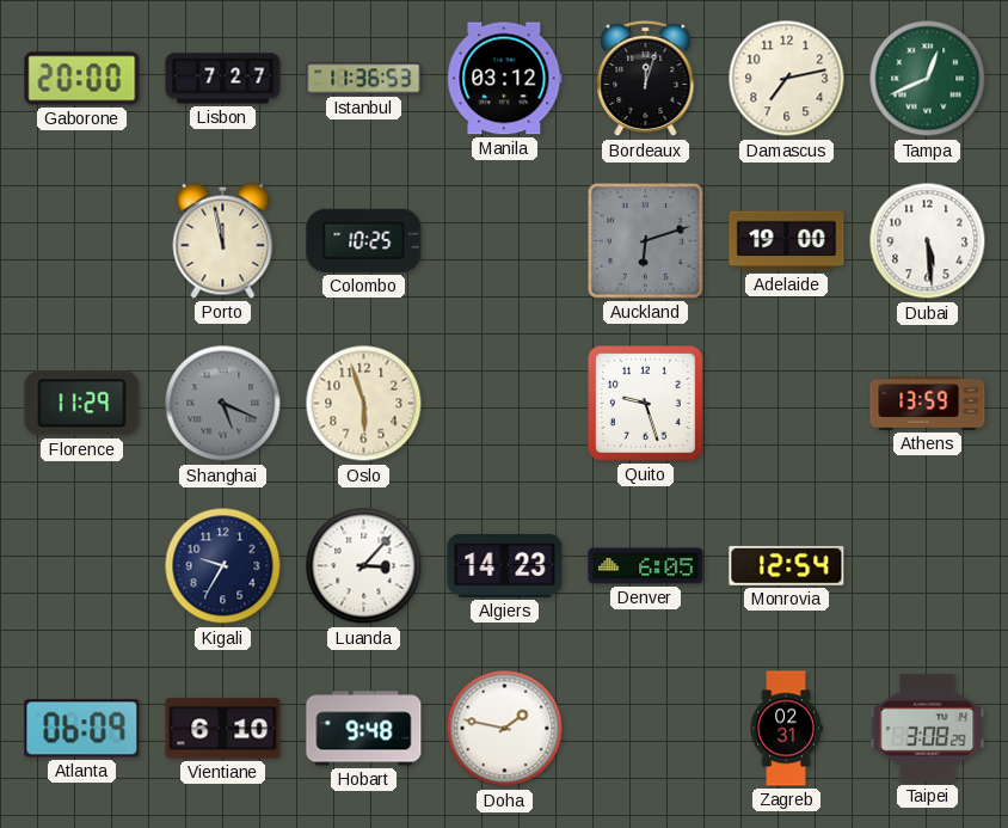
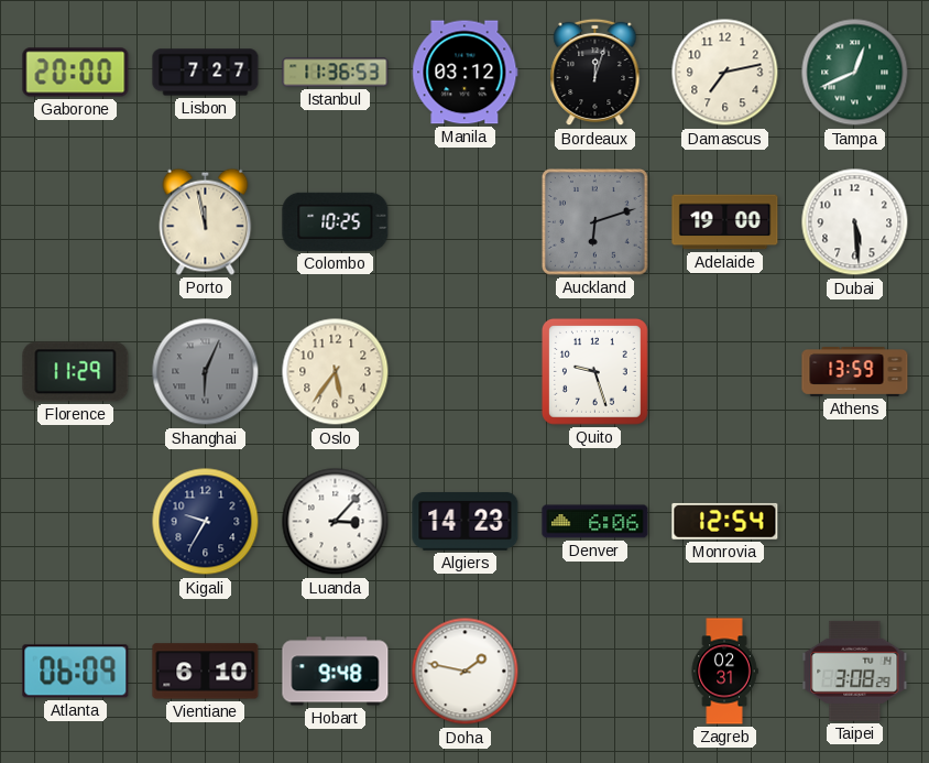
Shanghai: 5:19 -> 6:04 (206, 372)
Oslo: 5:57 -> 5:36 (336, 372)
Denver: 6:05 -> 6:06 (595, 522)
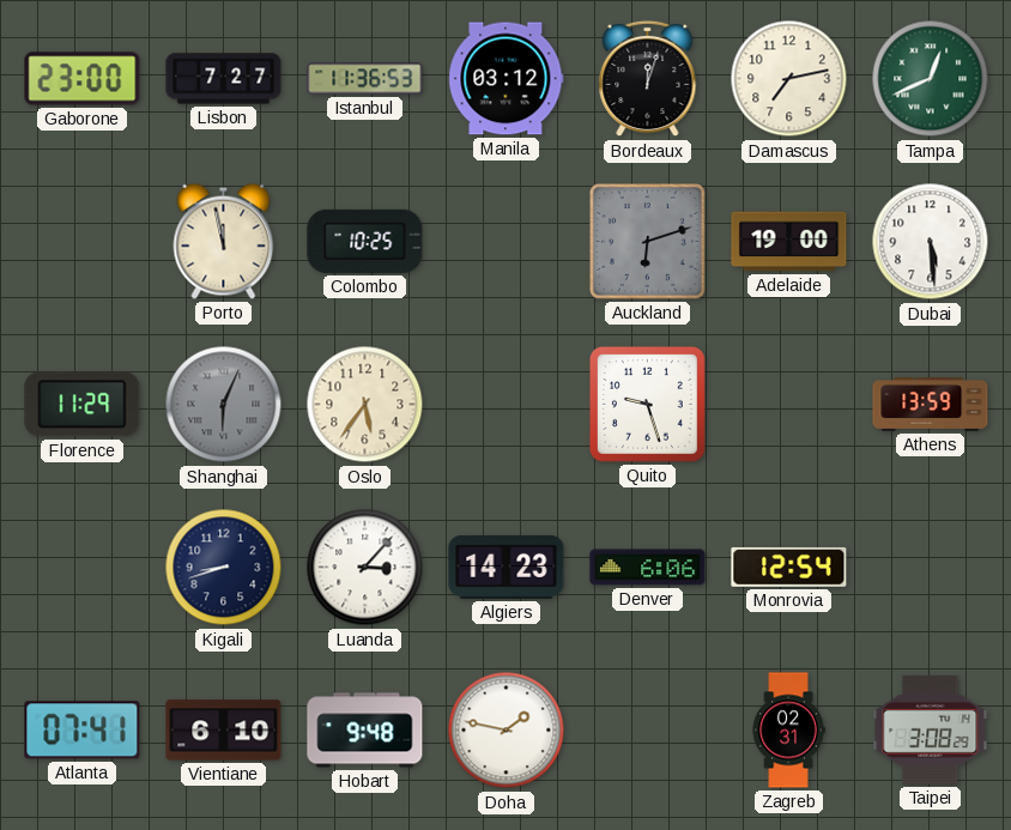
Gaborone: 20:00 -> 23:00 (83, 79)
Kigali: 9:35 -> 8:42 (224, 568)
Atlanta: 06:09 -> 07:41 (83, 731)
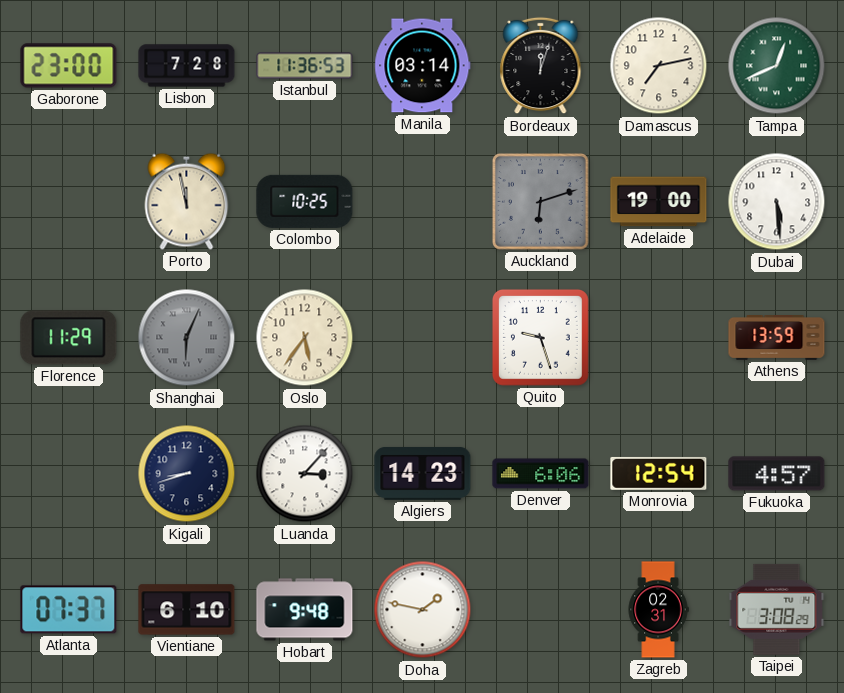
Lisbon: 7:27 -> 7:28 (187, 66)
Manila: 03:12 -> 03:14 (423, 66)
Fukuoka: none -> 4:57 (777, 474)
Atlanta: 07:41 -> 07:37 (69, 610)
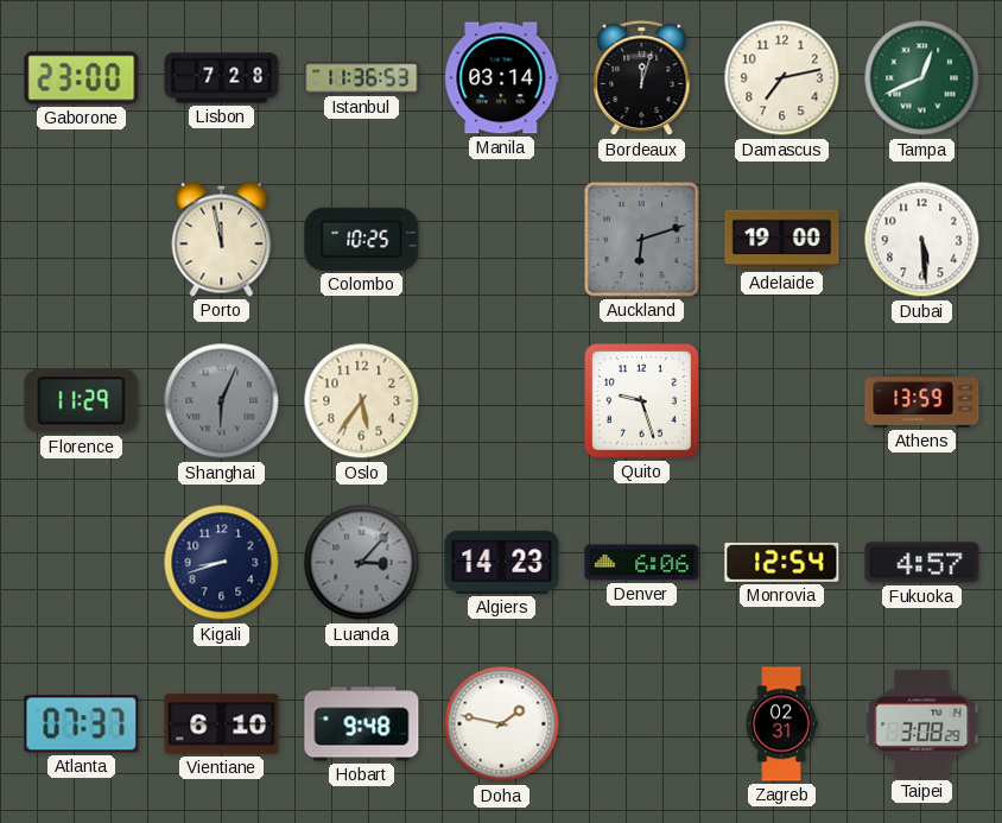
Luanda dial: white -> grey (362, 563)
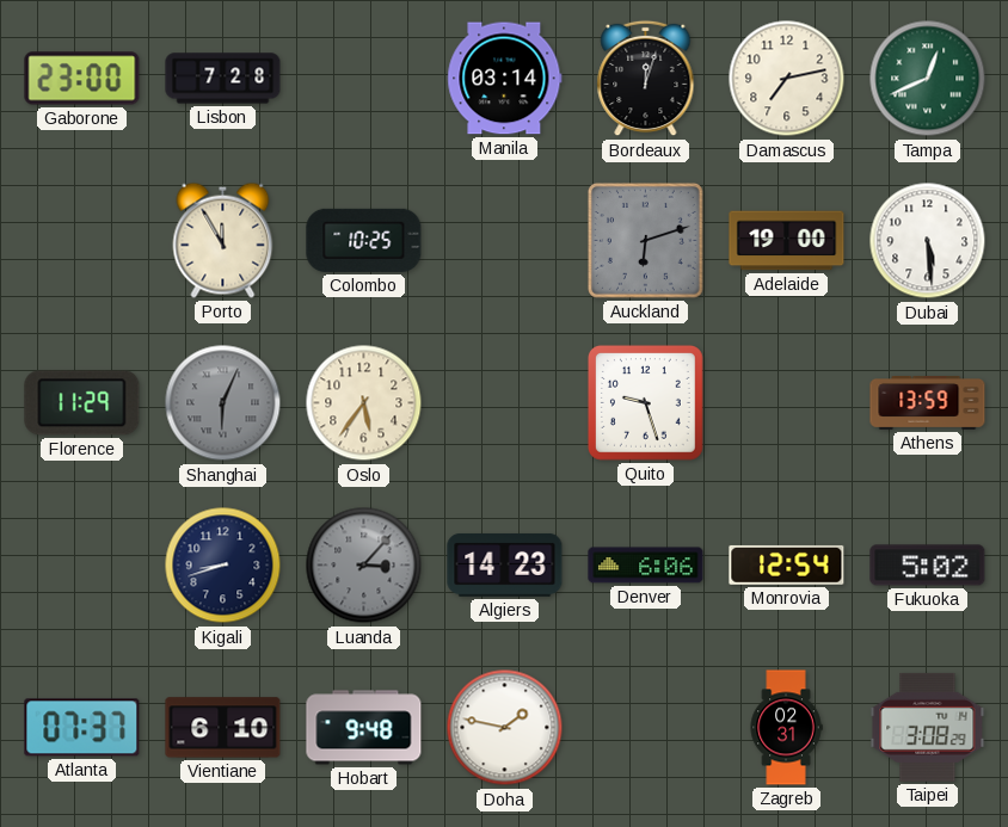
Istanbul: 11:36 -> none (362, 78)
Porto: 11:58 -> 11:55 (223, 240)
Fukuoka: 4:57 -> 5:02 (928, 566)
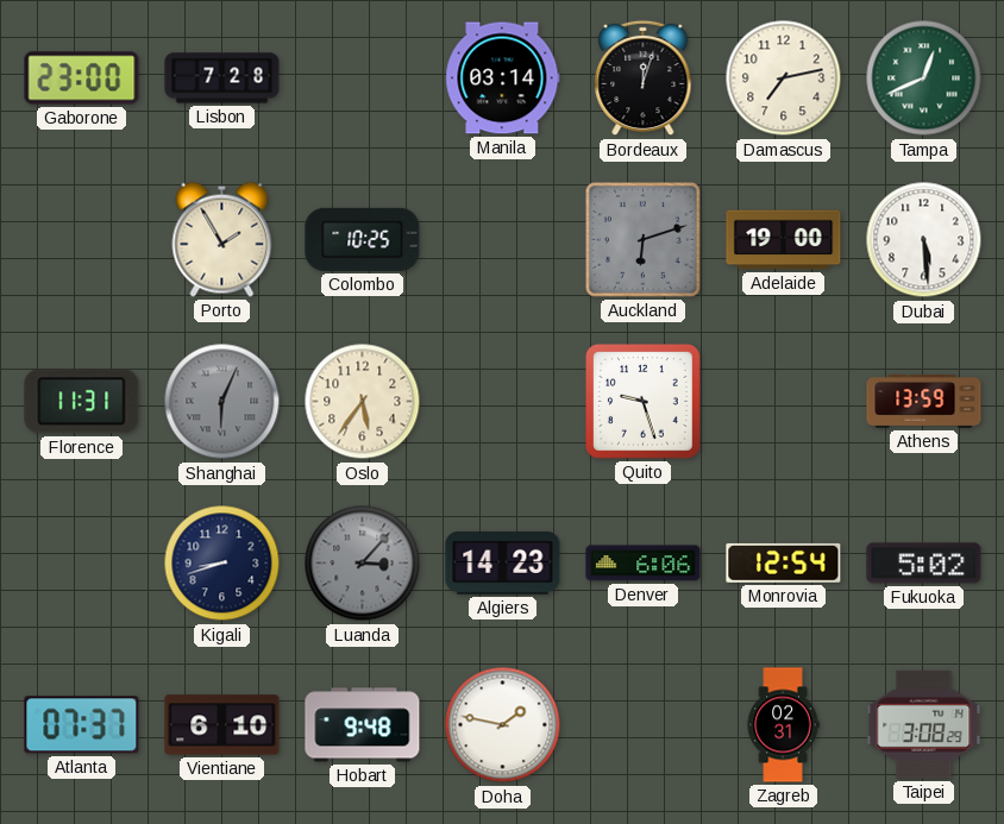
Porto: 11:55 -> 1:55 (222, 239)
Florence: 11:29 -> 11:31 (82, 402)
